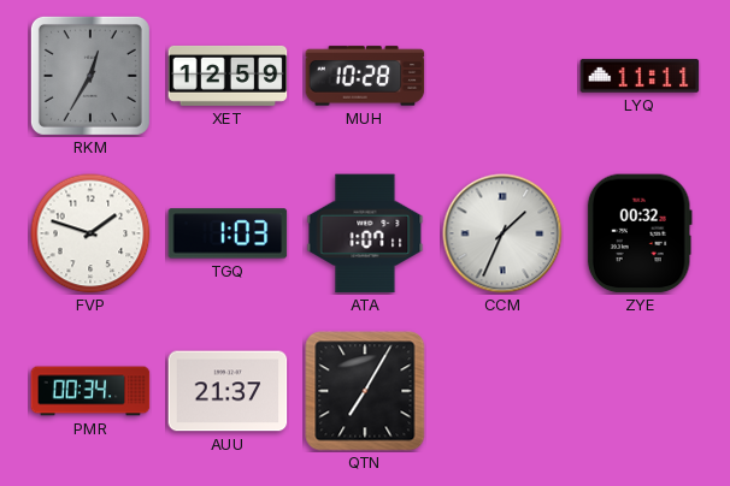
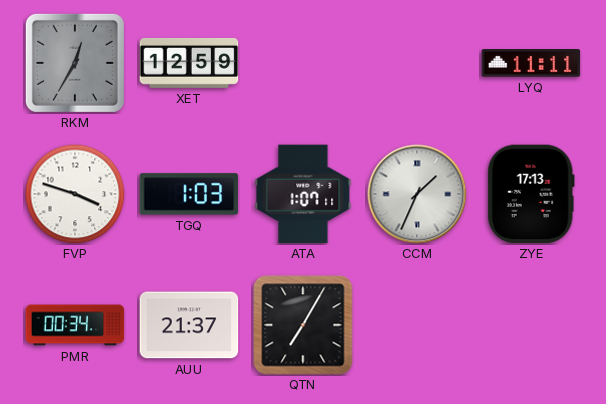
MUH: 10:28 -> none (365, 76)
FVP: 1:48 -> 3:48 (75, 194)
ZYE: 00:32 -> 17:13 (531, 194)
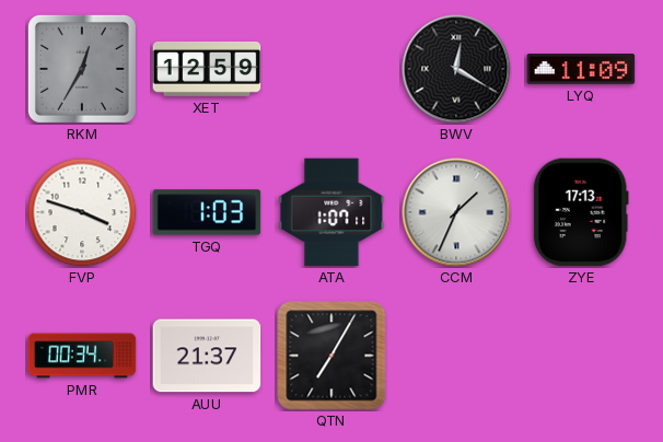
BWV: none -> 12:20 (456, 69)
LYQ: 11:11 -> 11:09 (581, 69)
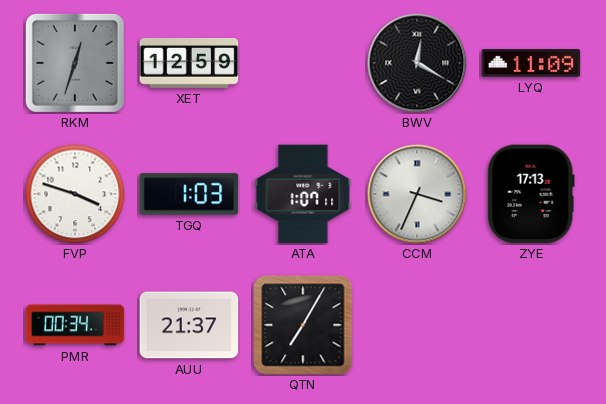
RKM: 12:35 -> 12:33 (75, 63)
CCM: 1:34 -> 3:34 (417, 194)
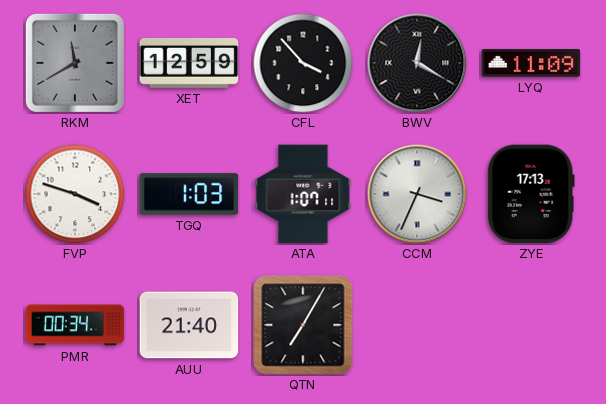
RKM: 12:33 -> 11:40 (75, 63)
CFL: none -> 3:53 (303, 63)
AUU: 21:37 -> 21:40 (189, 325)
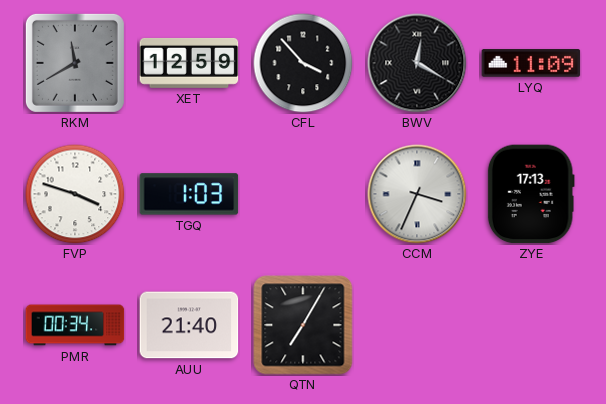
ATA: 1:07 -> none (303, 194)
